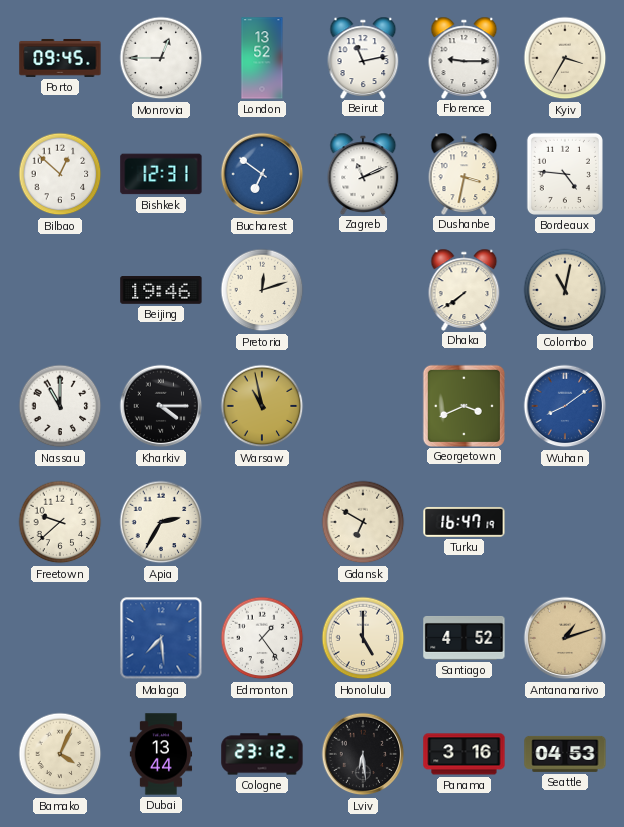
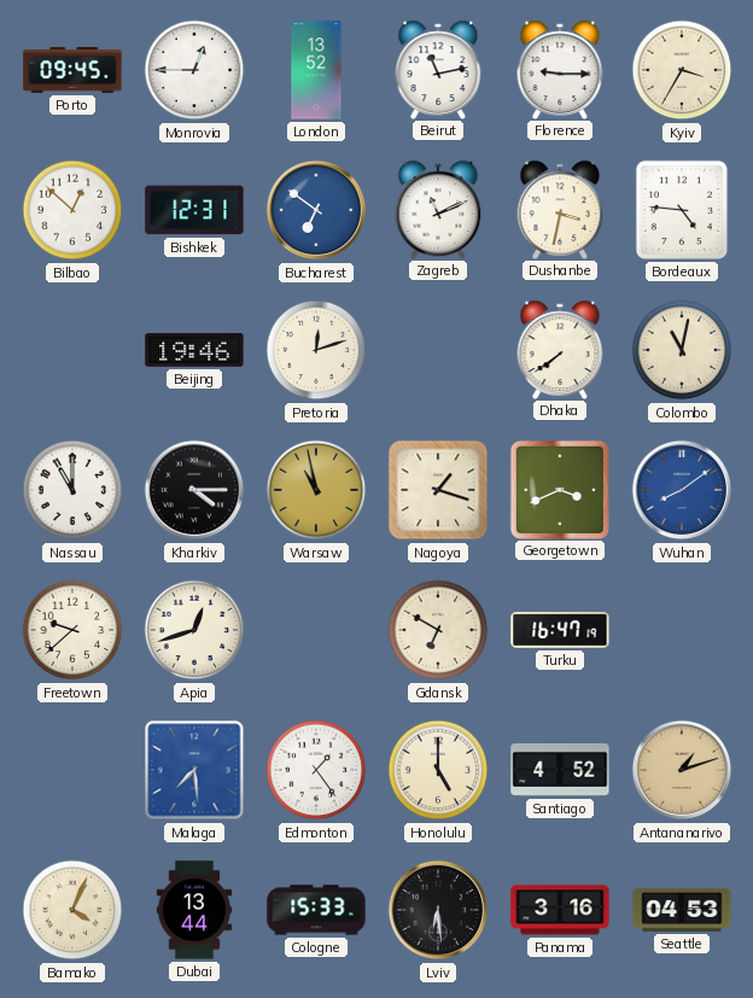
Nagoya: none -> 1:18 (438, 490)
Apia: 2:35 -> 12:42 (194, 630)
Cologne: 23:12 -> 15:33 (316, 910)
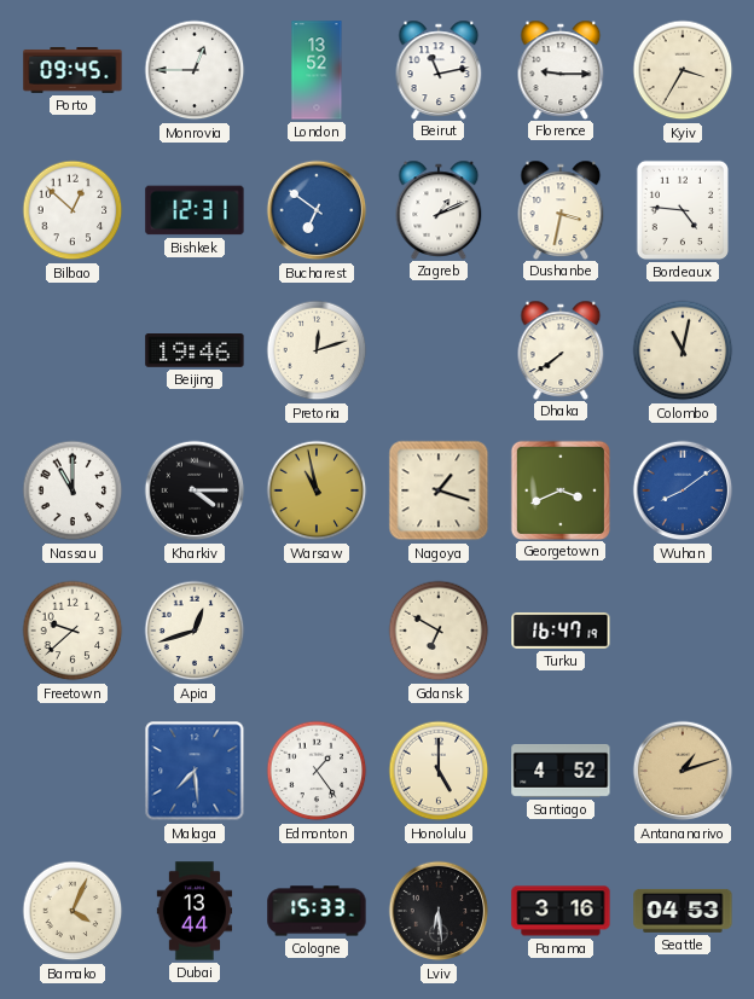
Zagreb: 11:11 -> 1:11 (439, 209)
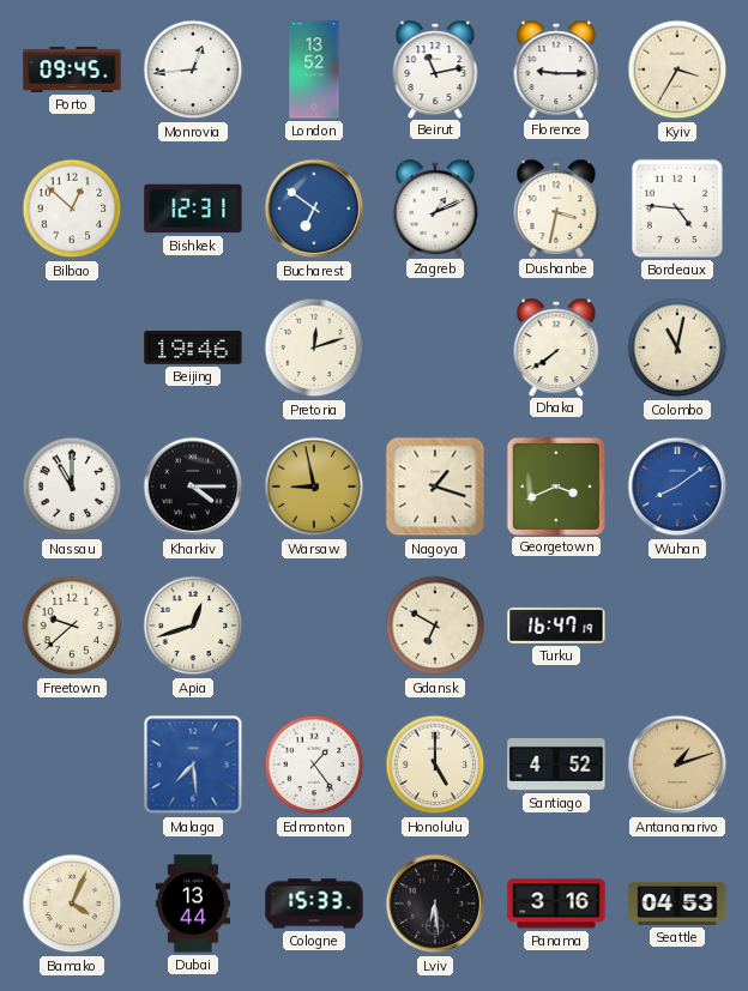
Monrovia: 12:45 -> 12:44 (193, 70)
Warsaw: 10:58 -> 8:58 (314, 487)
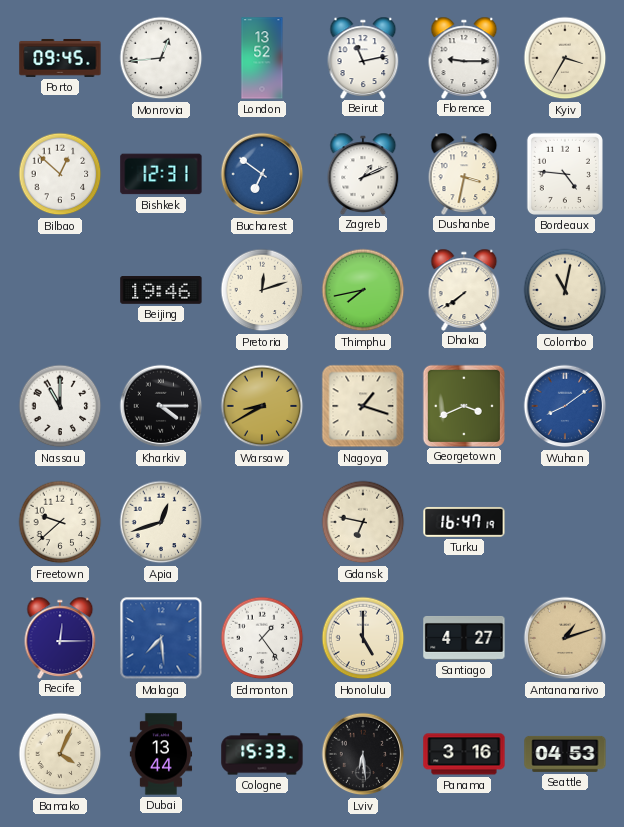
Thimphu: none -> 7:43 (363, 290)
Warsaw: 8:58 -> 8:40 (262, 406)
Gdansk: 6:50 -> 6:47 (363, 522)
Recife: none -> 12:15 (60, 637)
Santiago: 4:52 -> 4:27 (464, 638)
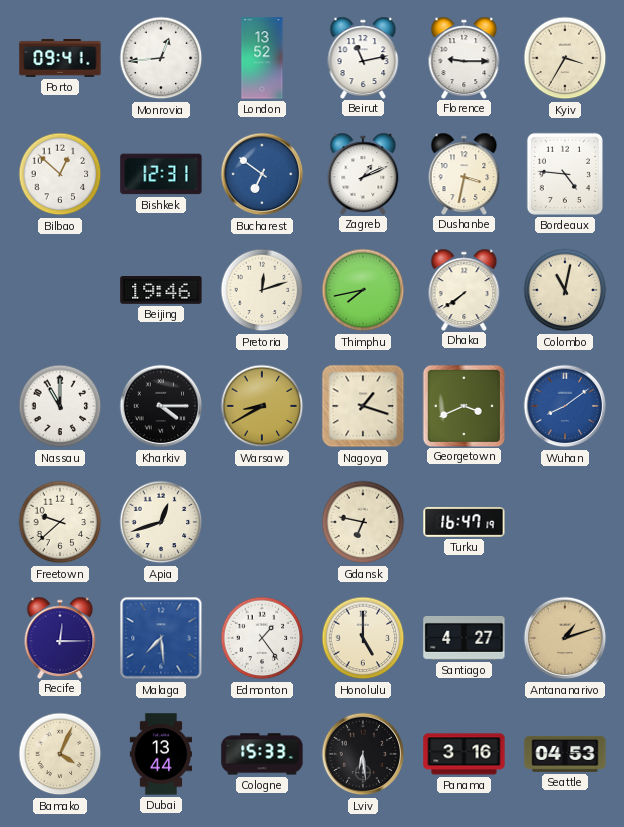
Porto: 09:45 -> 09:41 (60, 58)
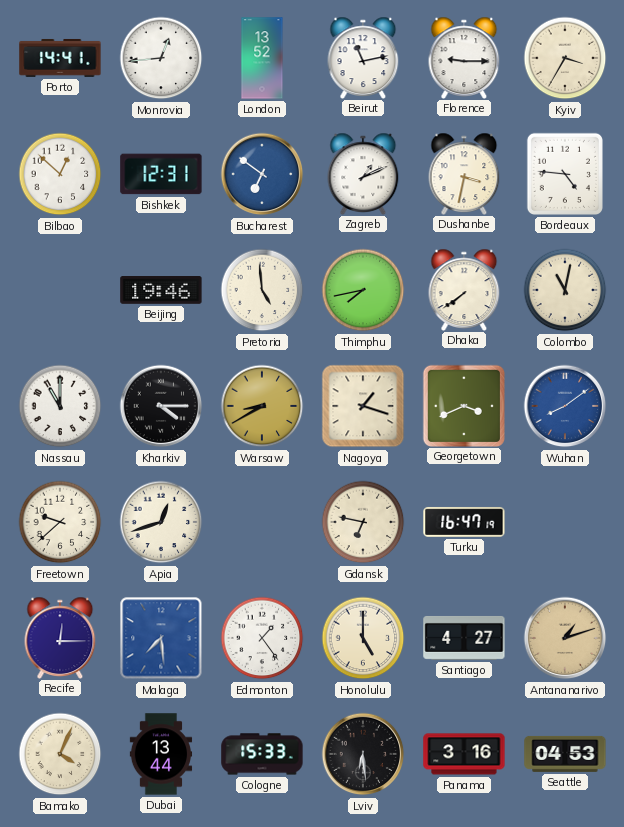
Porto: 09:41 -> 14:41 (60, 58)
Pretoria: 12:12 -> 4:59 (262, 290)
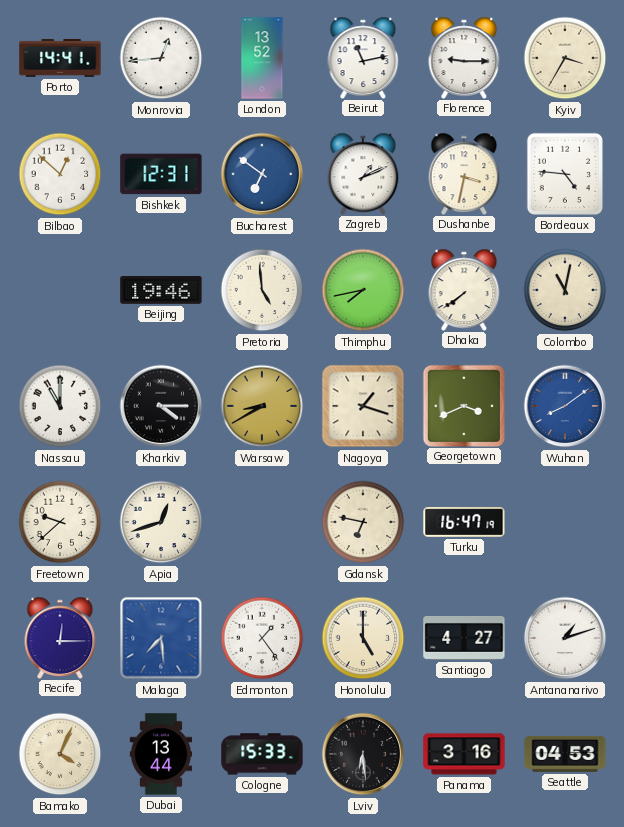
Antananarivo dial: champagne -> white (565, 638)
